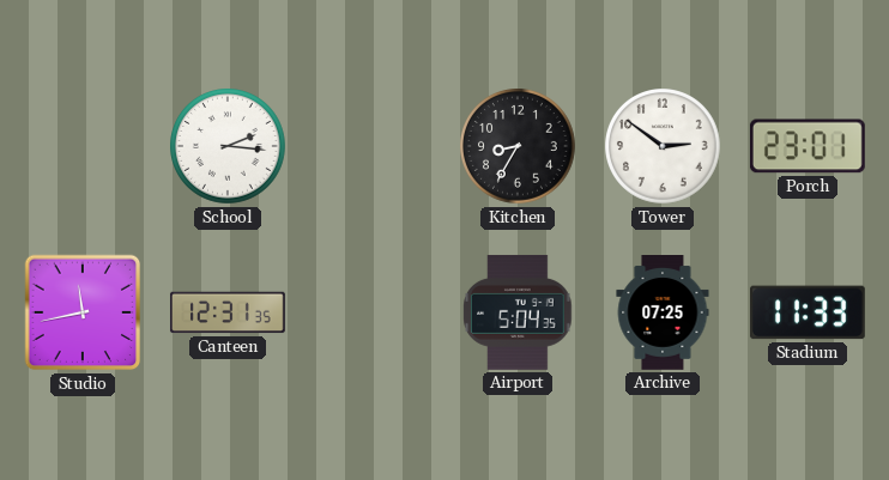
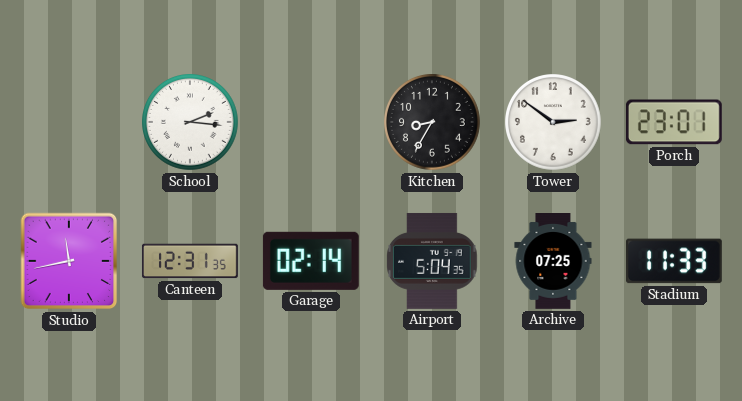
Garage: none -> 02:14 (311, 261)
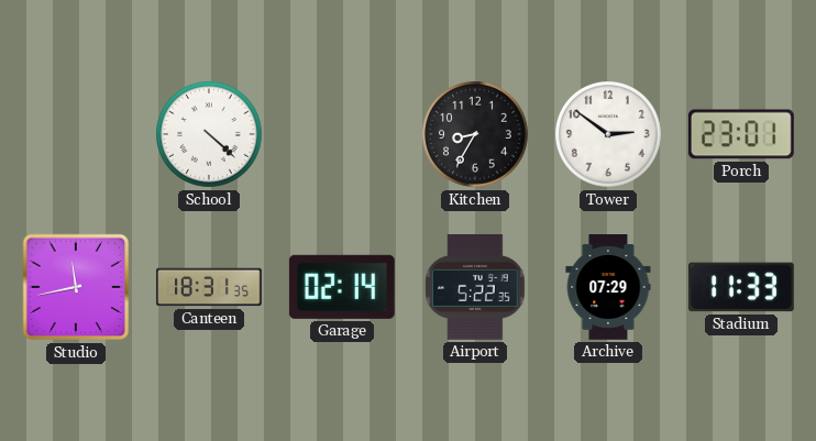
School: 2:16 -> 4:22 (210, 135)
Canteen: 12:31 -> 18:31 (209, 287)
Airport: 5:04 -> 5:22 (475, 287)
Archive: 07:25 -> 07:29 (608, 288)
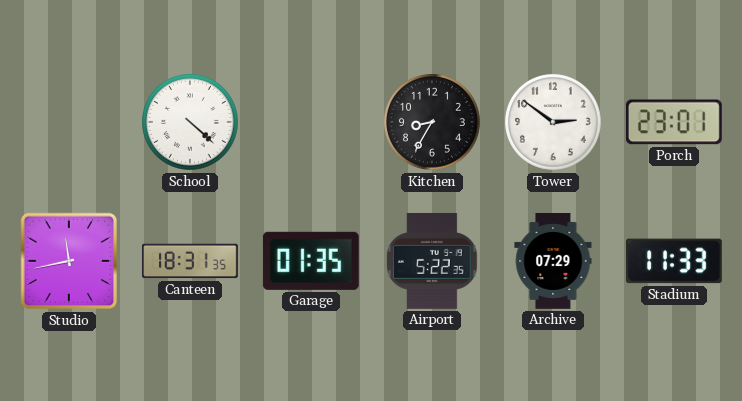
Garage: 02:14 -> 01:35 (311, 261)
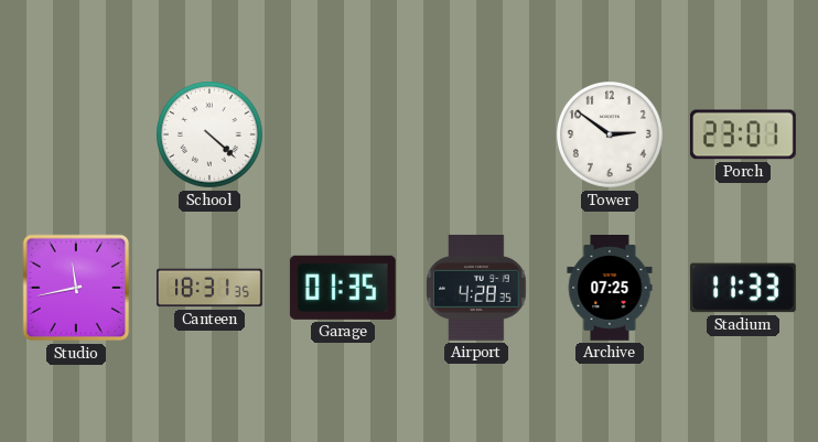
Kitchen: 8:35 -> none (433, 123)
Airport: 5:22 -> 4:28 (476, 288)
Archive: 07:29 -> 07:25 (610, 289)
